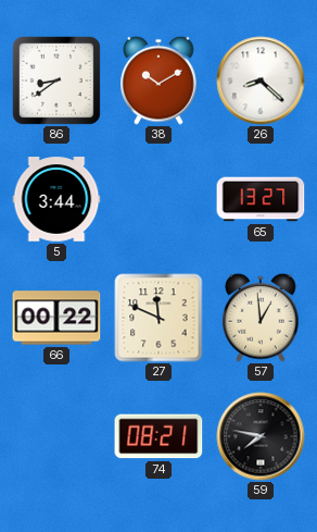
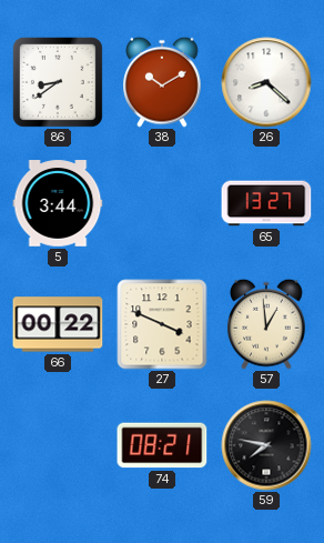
27: 11:49 -> 3:49 (162, 324)
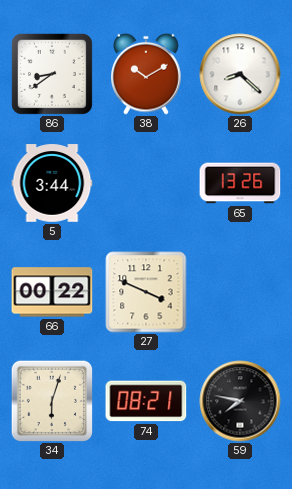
65: 13:27 -> 13:26 (240, 183)
57: 12:59 -> none (266, 324)
34: none -> 6:03 (52, 401)
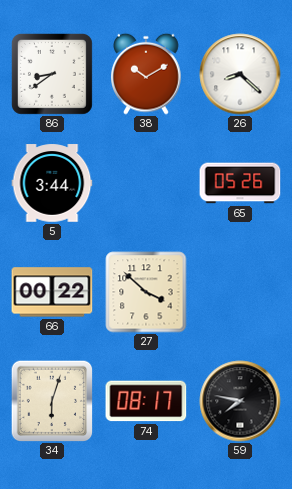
65: 13:26 -> 05:26 (240, 183)
27: 3:49 -> 3:52 (146, 292)
74: 08:21 -> 08:17 (146, 401)
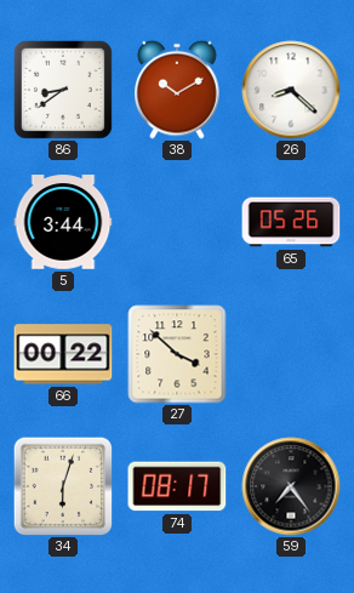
59: 7:47 -> 7:24 (291, 486)
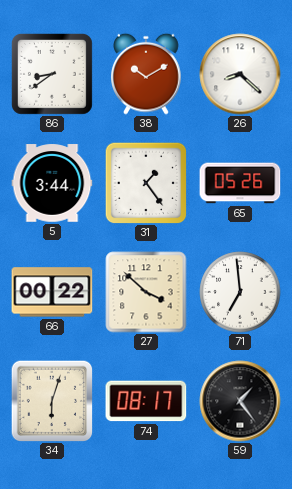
31: none -> 1:24 (146, 183)
71: none -> 6:59 (240, 292)
59: 7:24 -> 1:24 (240, 401)
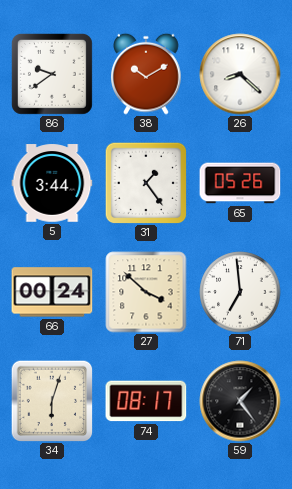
86: 8:39 -> 9:39 (52, 74)
66: 00:22 -> 00:24 (52, 292)
